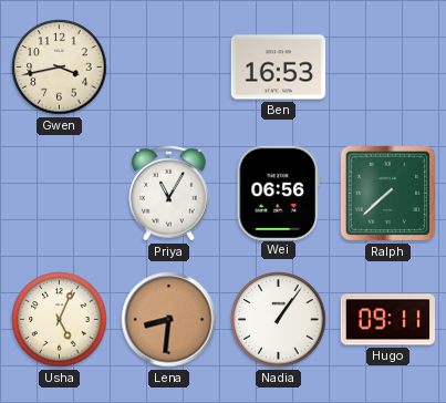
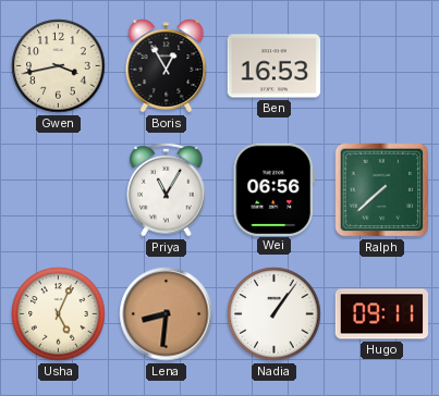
Boris: none -> 12:55 (167, 66)
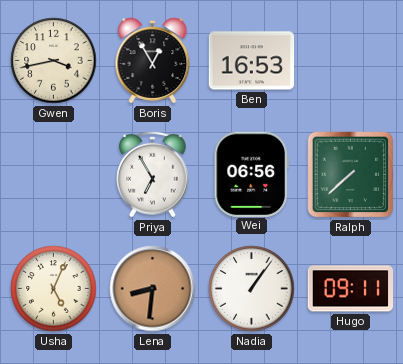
Priya: 11:05 -> 6:55 (153, 174)
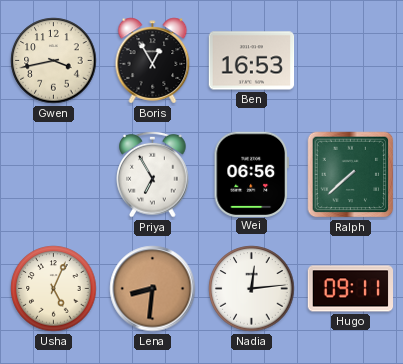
Nadia: 1:06 -> 12:14 (252, 289)
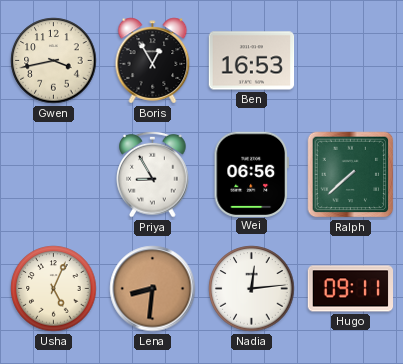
Priya: 6:55 -> 8:55 (153, 174)
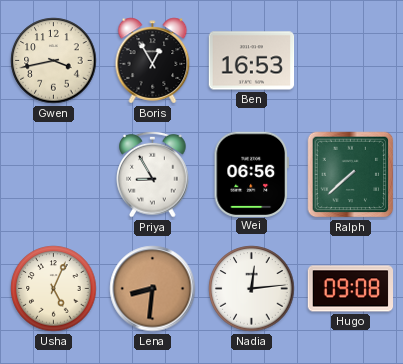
Hugo: 09:11 -> 09:08 (351, 289)
